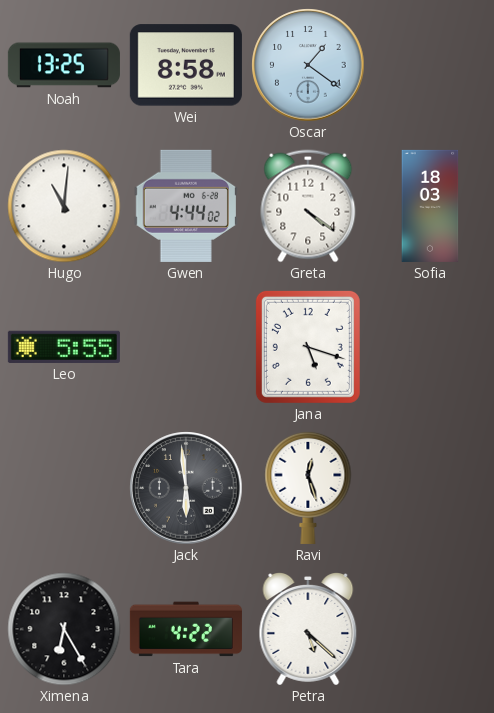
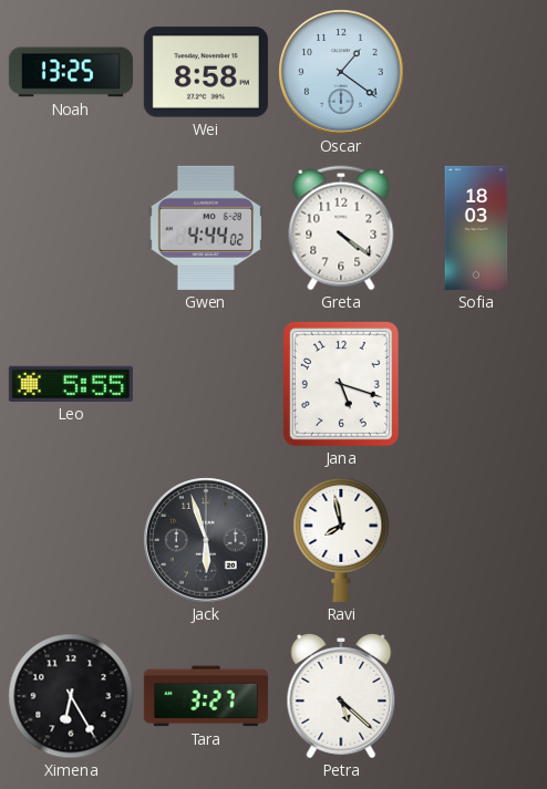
Hugo: 11:01 -> none (64, 206)
Jack: 5:59 -> 5:57 (206, 540)
Ravi: 12:27 -> 7:58 (341, 539)
Tara: 4:22 -> 3:27 (206, 696)
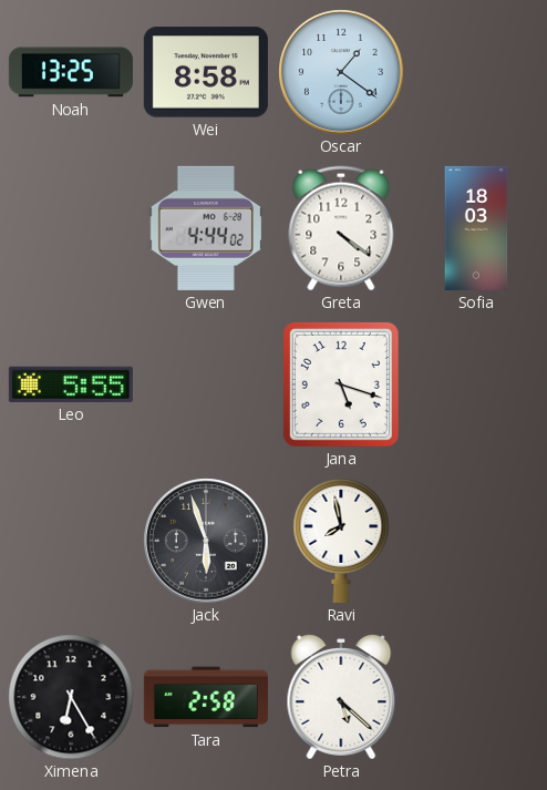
Tara: 3:27 -> 2:58 (206, 697)
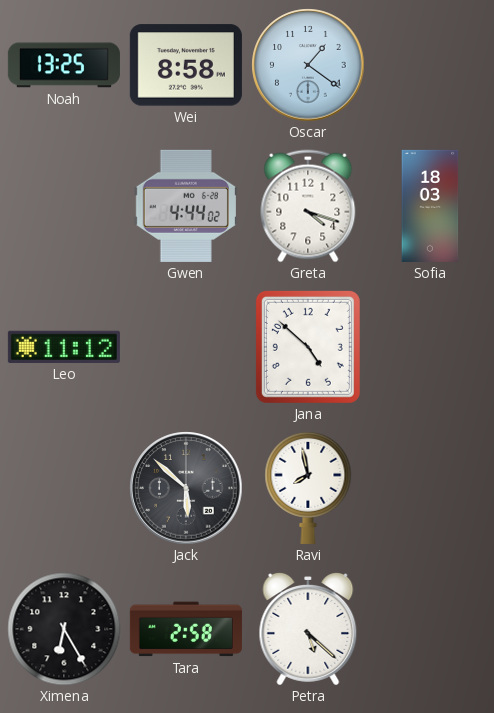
Greta: 4:21 -> 4:18 (308, 206)
Leo: 5:55 -> 11:12 (64, 347)
Jana: 5:18 -> 4:52 (308, 347)
Jack: 5:57 -> 5:52 (186, 488)
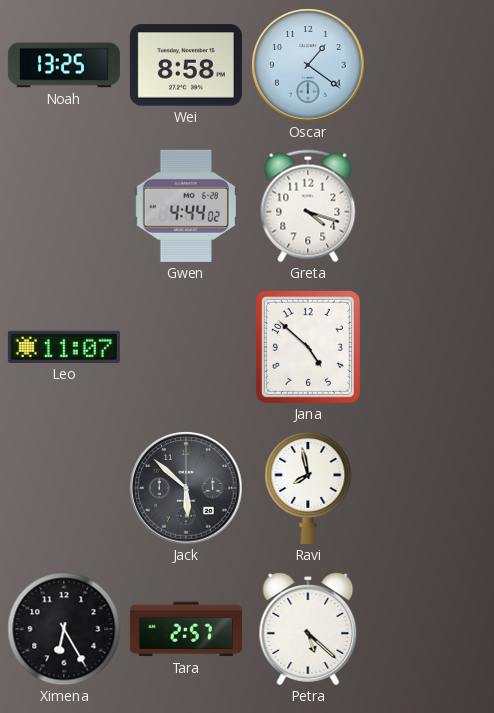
Sofia: 18:03 -> none (430, 206)
Leo: 11:12 -> 11:07 (64, 347)
Tara: 2:58 -> 2:57 (186, 629)
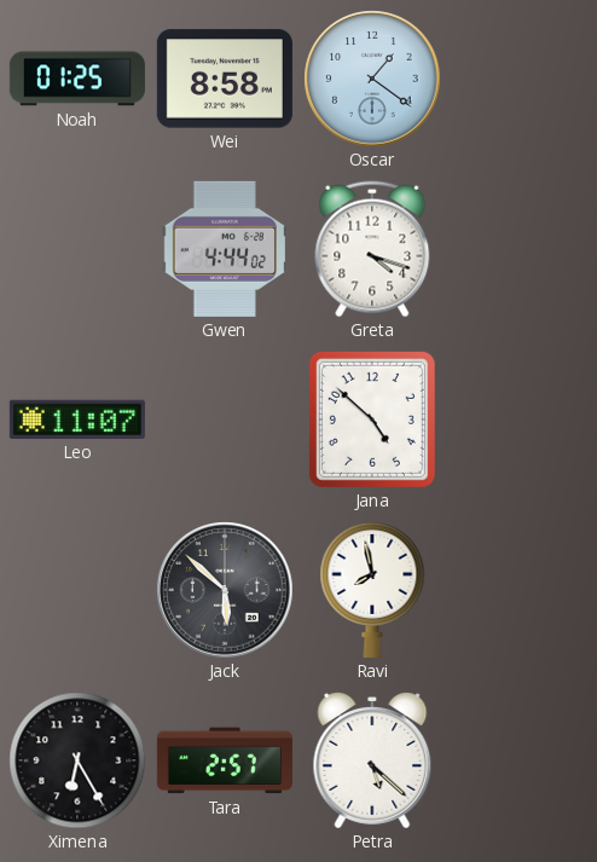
Noah: 13:25 -> 01:25 (77, 79)
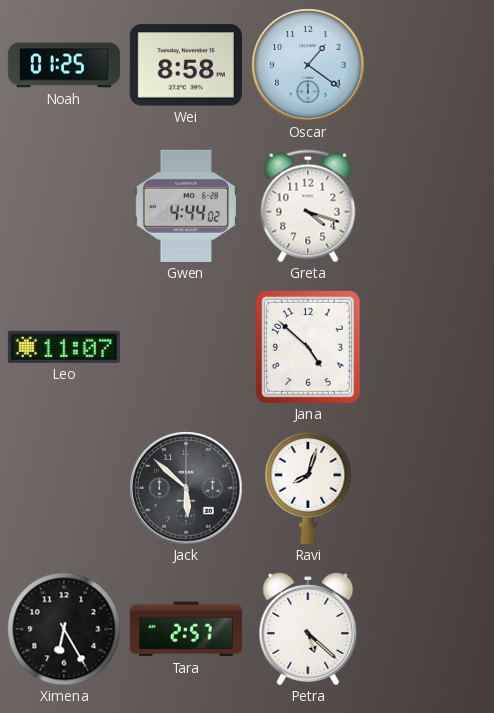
Ravi: 7:58 -> 8:03 (308, 487)
